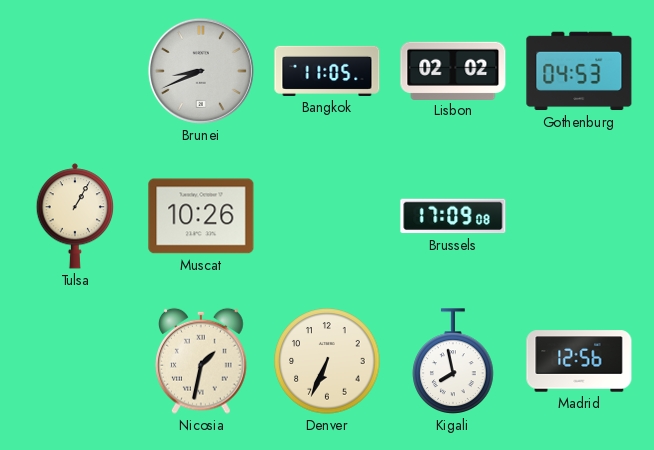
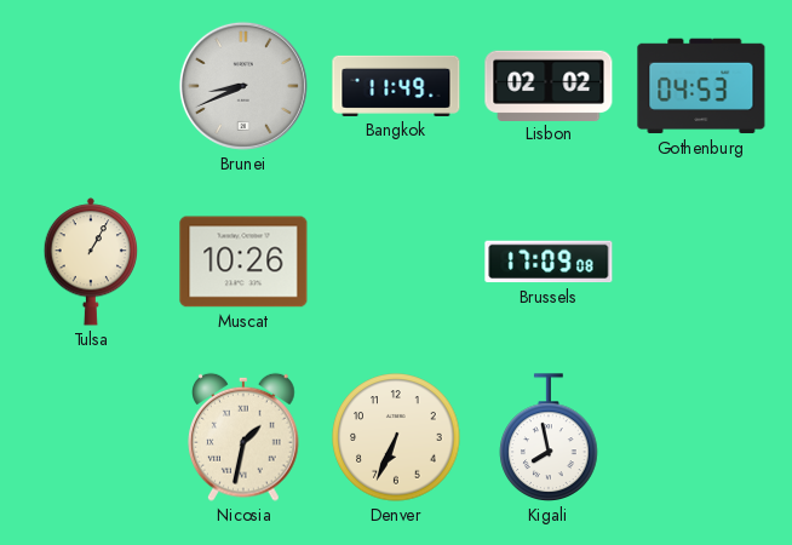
Bangkok: 11:05 -> 11:49 (396, 86)
Madrid: 12:56 -> none (579, 361)
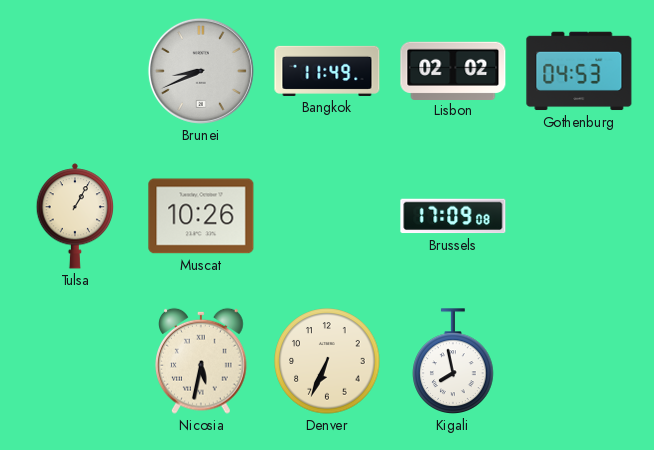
Nicosia: 1:32 -> 5:32 (202, 361)
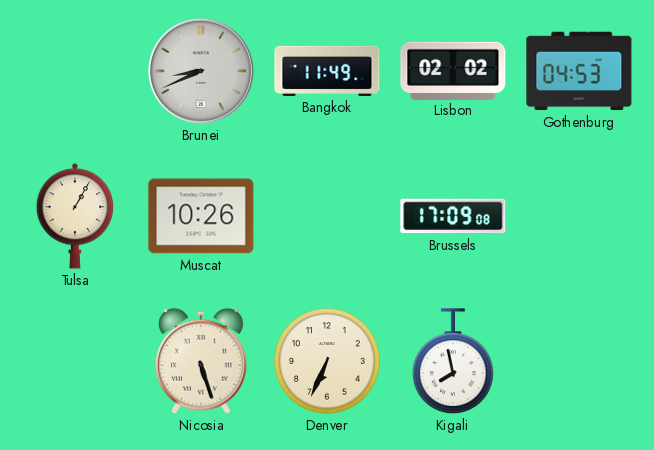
Nicosia: 5:32 -> 5:27 (202, 361)
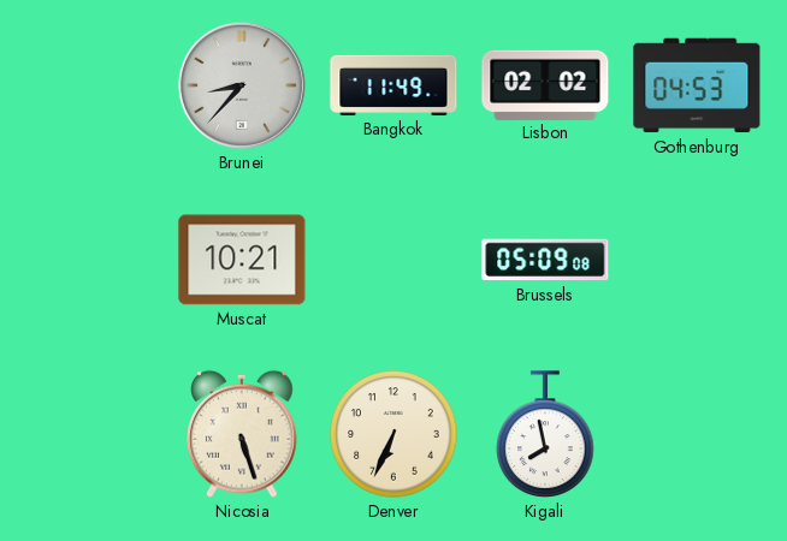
Brunei: 8:41 -> 8:37 (242, 85)
Tulsa: 1:05 -> none (75, 216)
Muscat: 10:26 -> 10:21 (242, 260)
Brussels: 17:09 -> 05:09 (545, 260)
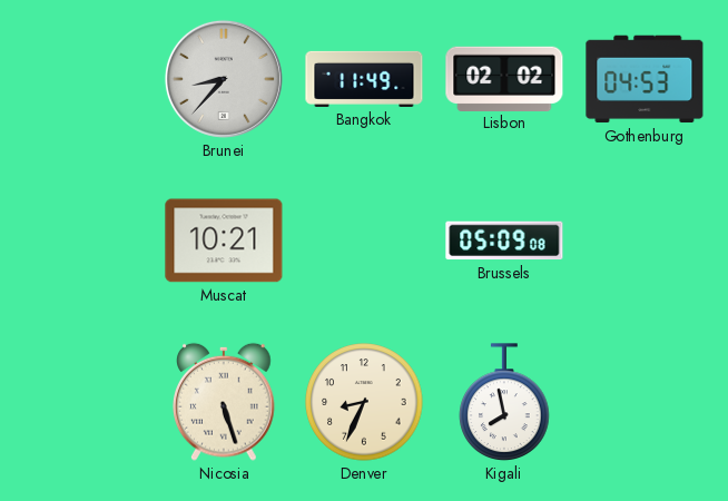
Denver: 6:34 -> 8:34 (364, 402)
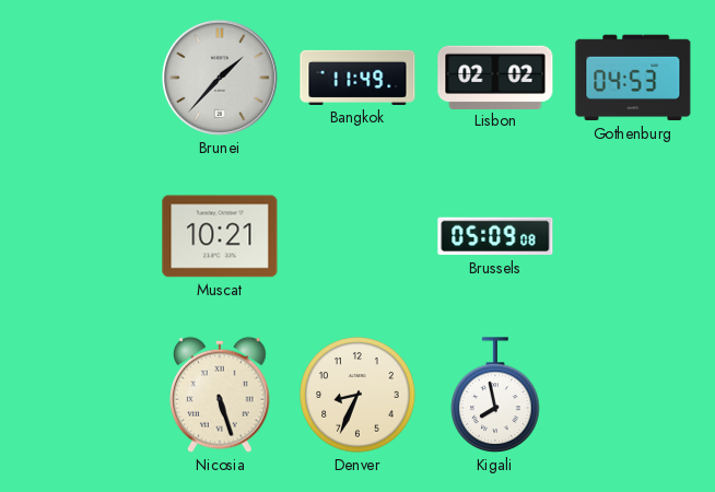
Brunei: 8:37 -> 1:37 (220, 78)
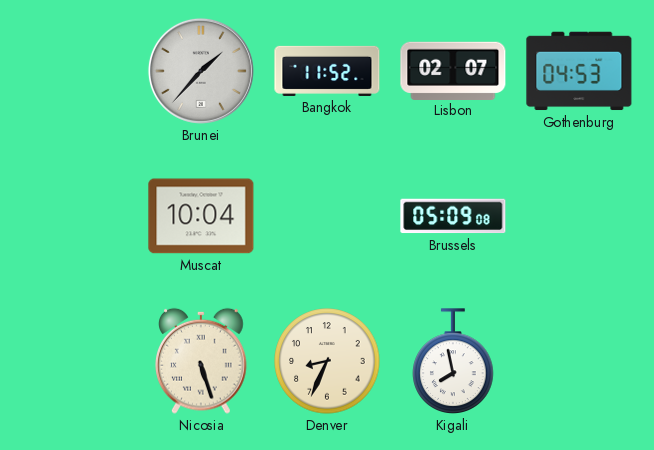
Bangkok: 11:49 -> 11:52 (327, 71)
Lisbon: 02:02 -> 02:07 (453, 70)
Muscat: 10:21 -> 10:04 (201, 216)
